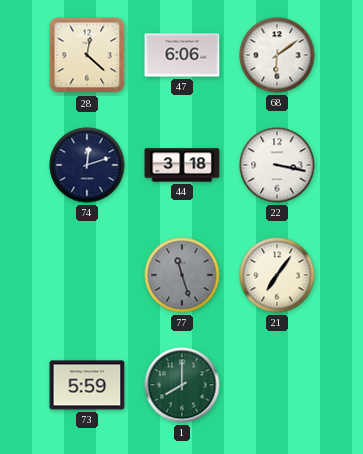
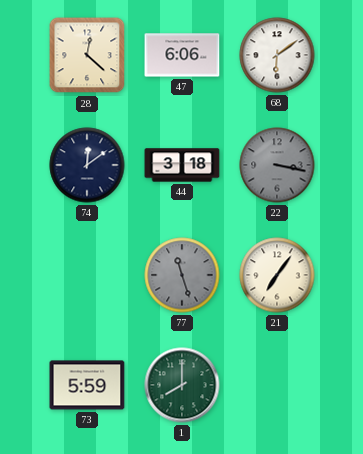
74: 12:12 -> 12:09 (87, 165)
22 dial: white -> grey (277, 165)
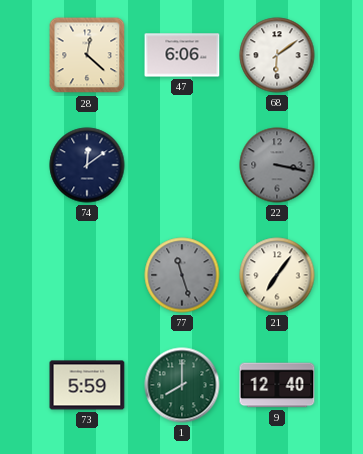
44: 3:18 -> none (182, 165)
9: none -> 12:40 (277, 385)
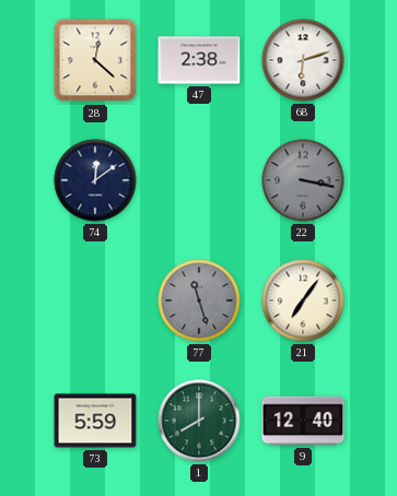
47: 6:06 -> 2:38 (199, 60)
68: 6:09 -> 6:12 (303, 60)
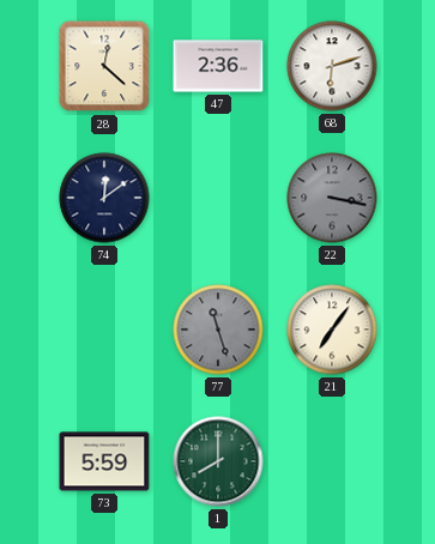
47: 2:38 -> 2:36 (218, 66)
9: 12:40 -> none (303, 421)
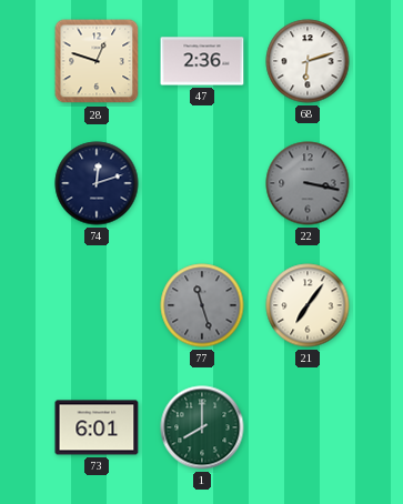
28: 12:22 -> 12:48 (97, 61)
74: 12:09 -> 12:12 (97, 183)
73: 5:59 -> 6:01 (97, 427)
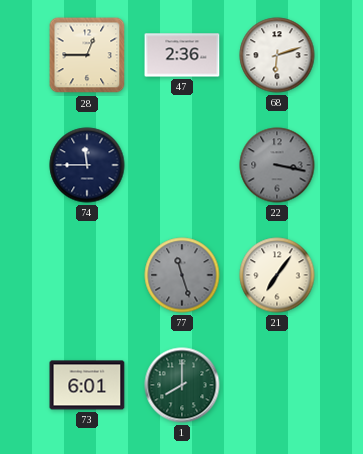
28: 12:48 -> 12:45 (87, 55)
74: 12:12 -> 11:45 (87, 165)
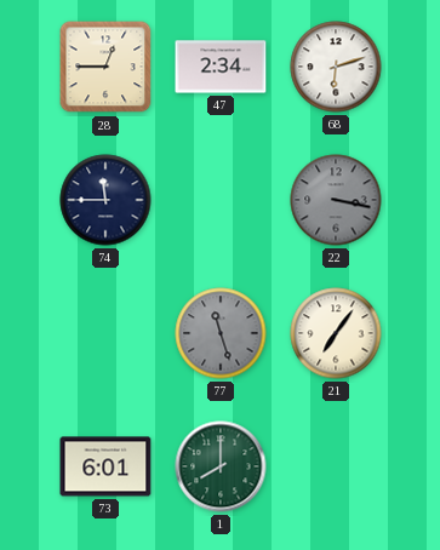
47: 2:36 -> 2:34 (221, 67)
